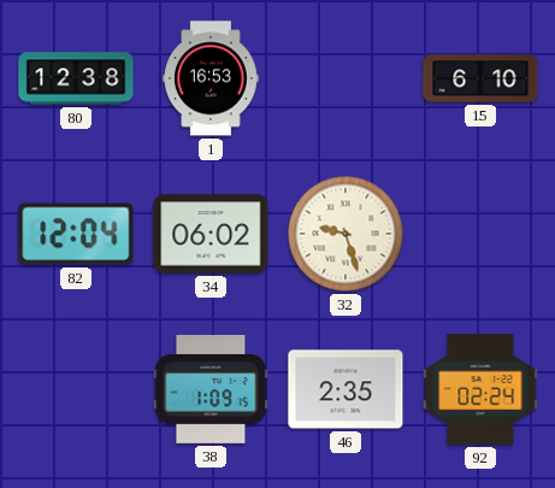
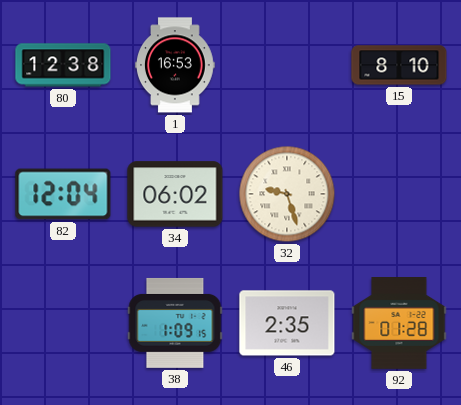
15: 6:10 -> 8:10 (399, 65)
92: 02:24 -> 01:28 (399, 324)
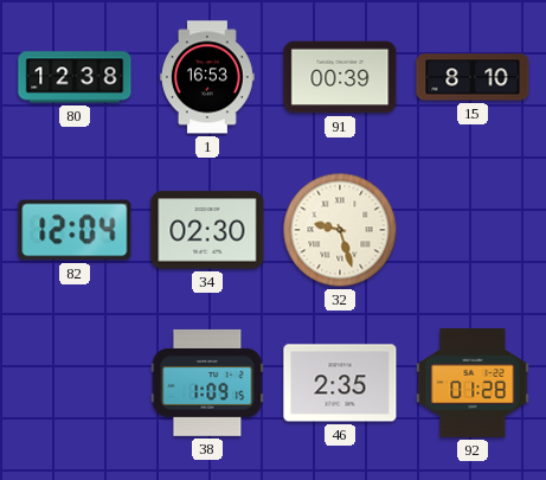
91: none -> 00:39 (340, 77)
34: 06:02 -> 02:30 (207, 230)
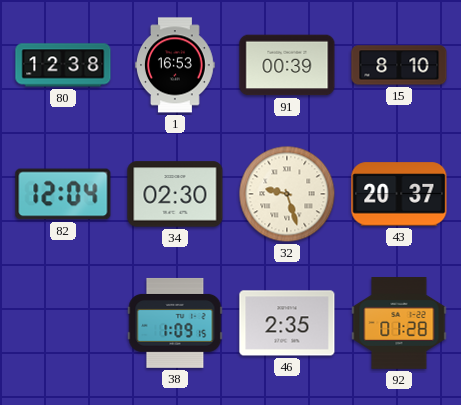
43: none -> 20:37 (399, 194)
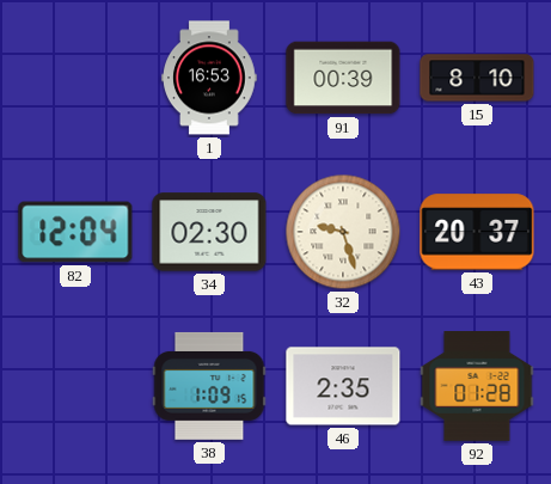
80: 12:38 -> none (63, 65)
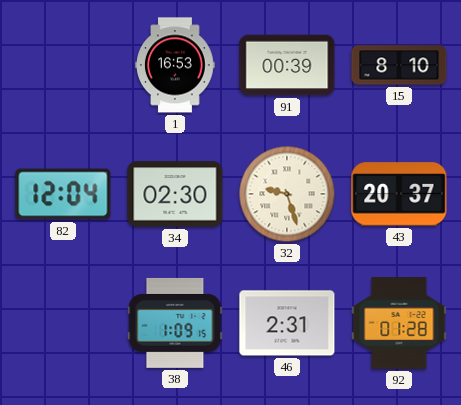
46: 2:35 -> 2:31 (287, 323)
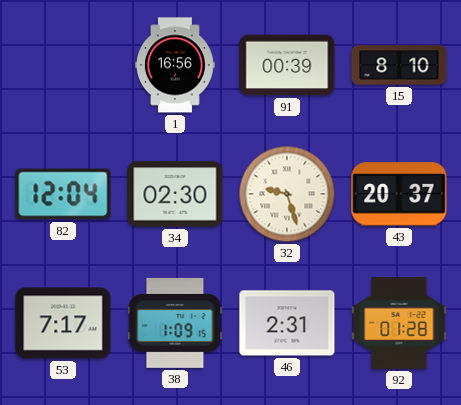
1: 16:53 -> 16:56 (176, 65)
53: none -> 7:17 (63, 323)
